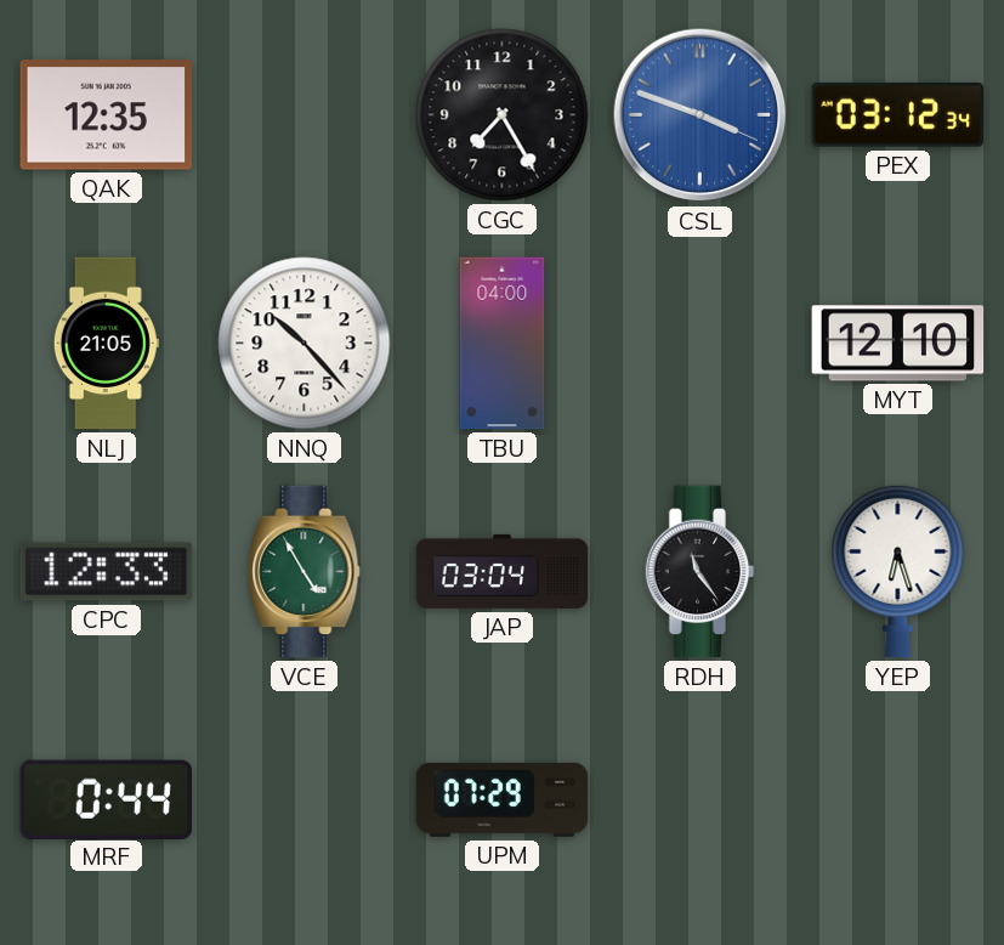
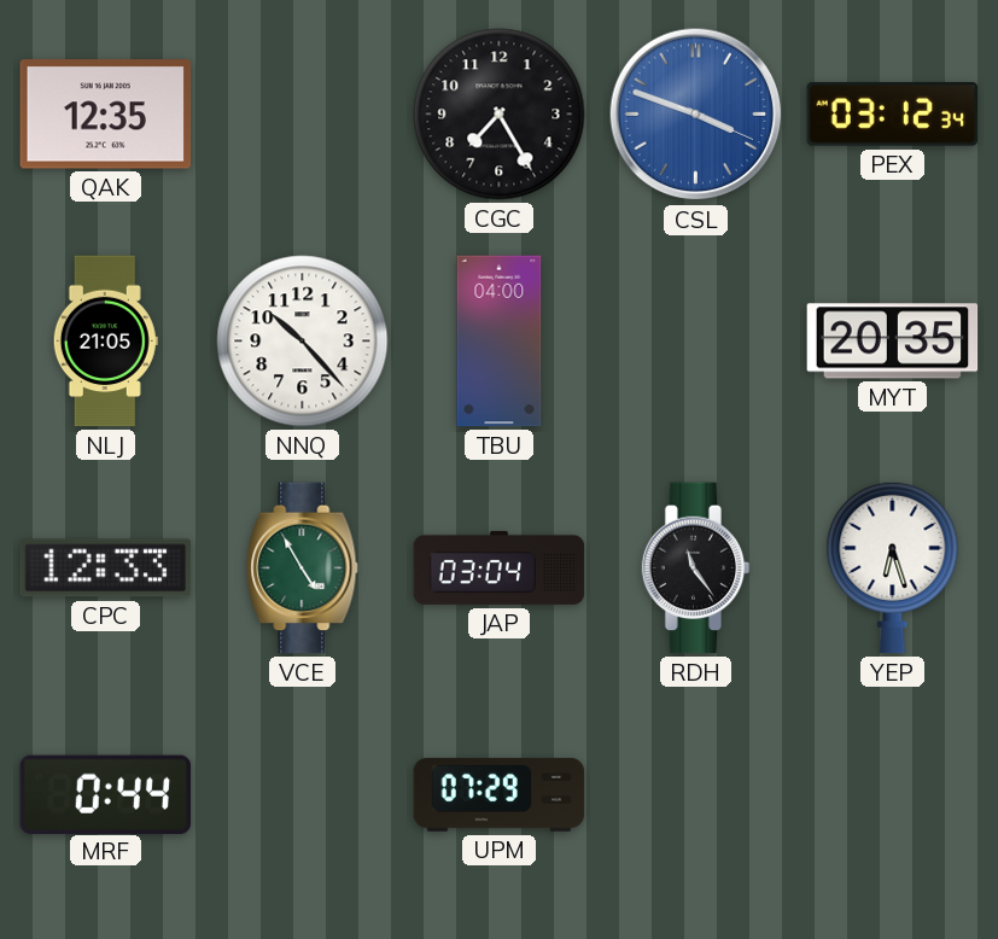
MYT: 12:10 -> 20:35 (893, 342)
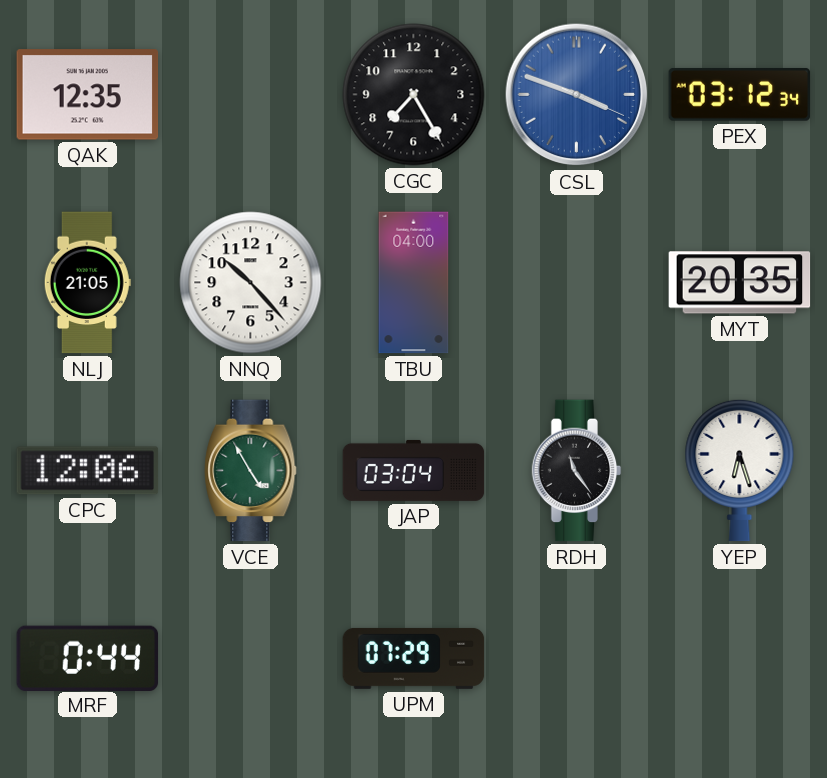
CPC: 12:33 -> 12:06 (88, 471)
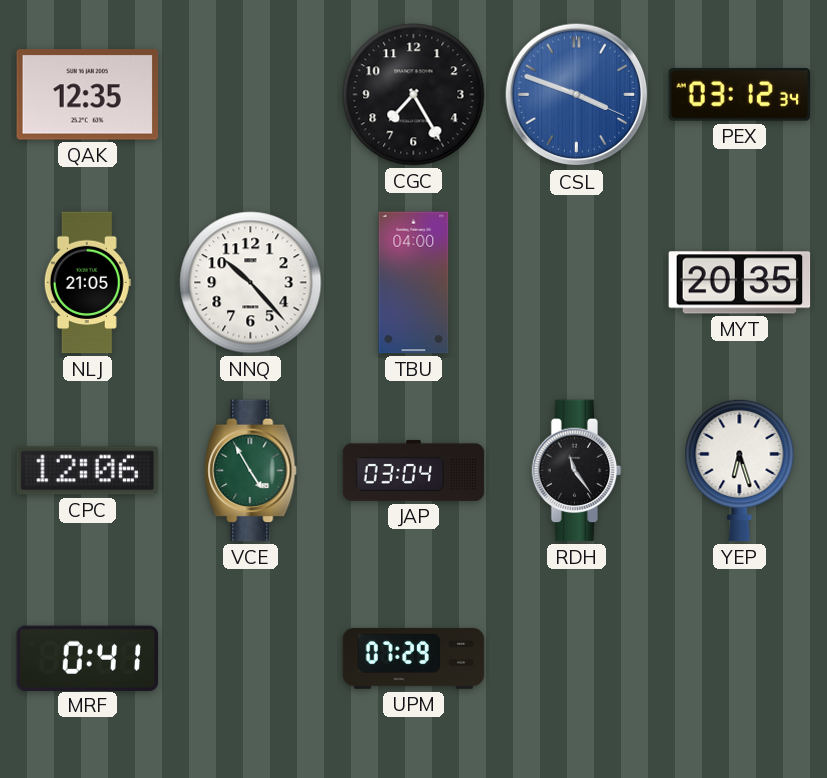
MRF: 0:44 -> 0:41 (88, 658)
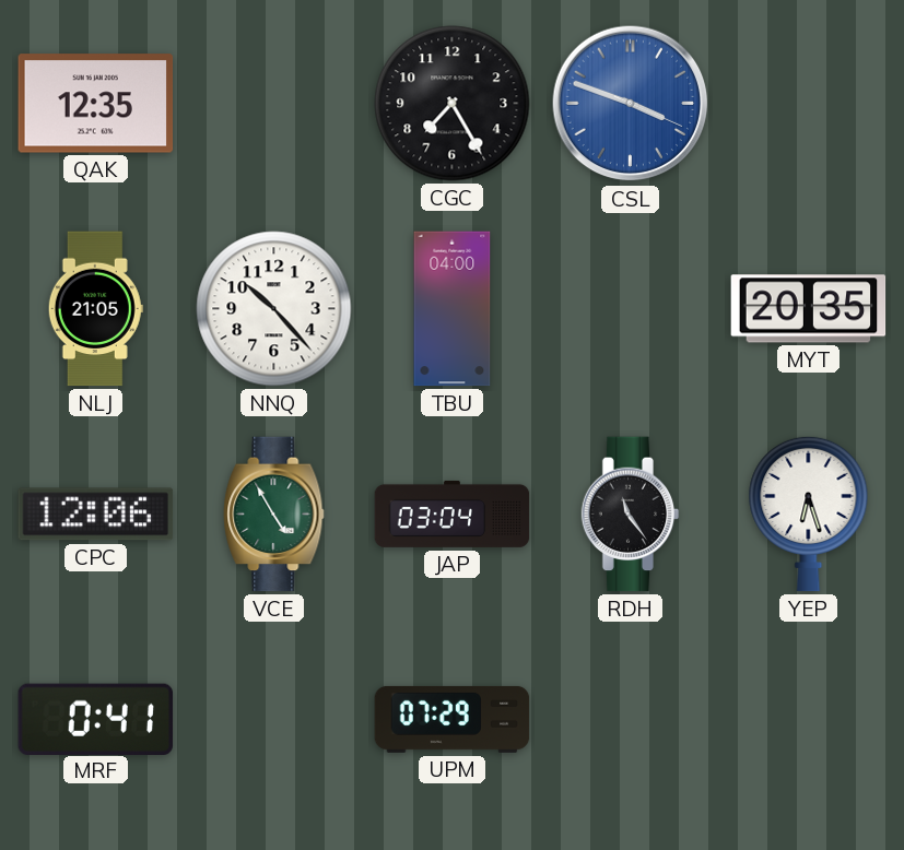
PEX: 03:12 -> none (740, 95)
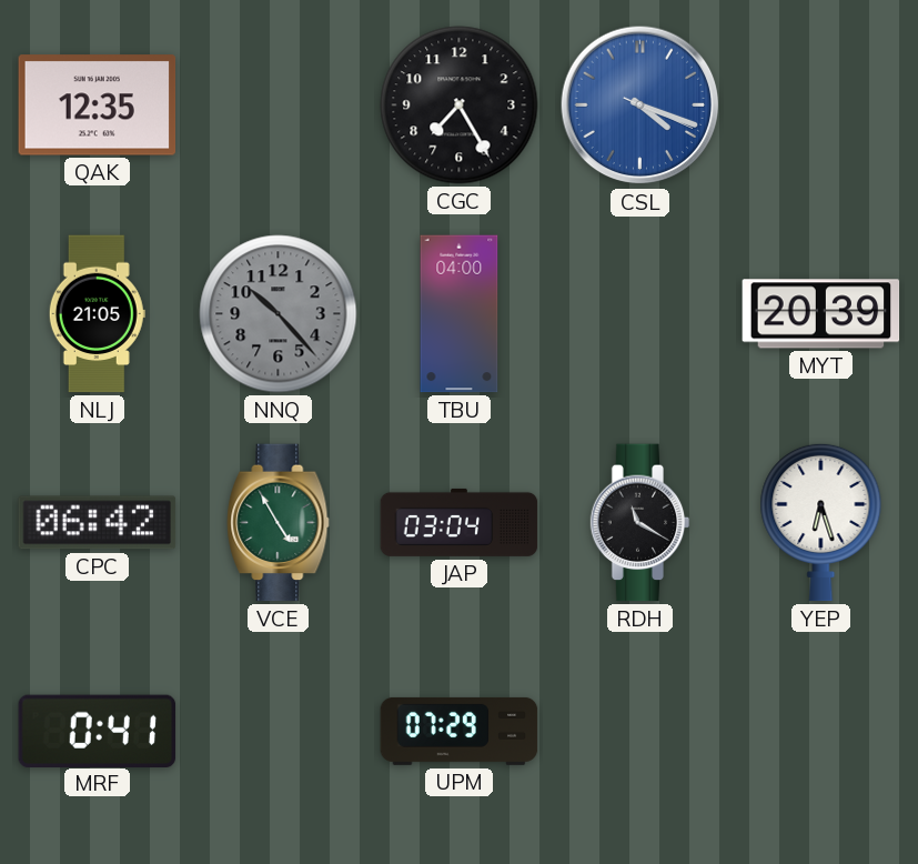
CSL: 3:48 -> 4:18 (640, 106)
NNQ dial: white -> grey (279, 314)
MYT: 20:35 -> 20:39 (821, 314)
CPC: 12:06 -> 06:42 (98, 523)
RDH: 11:24 -> 11:20 (640, 523)
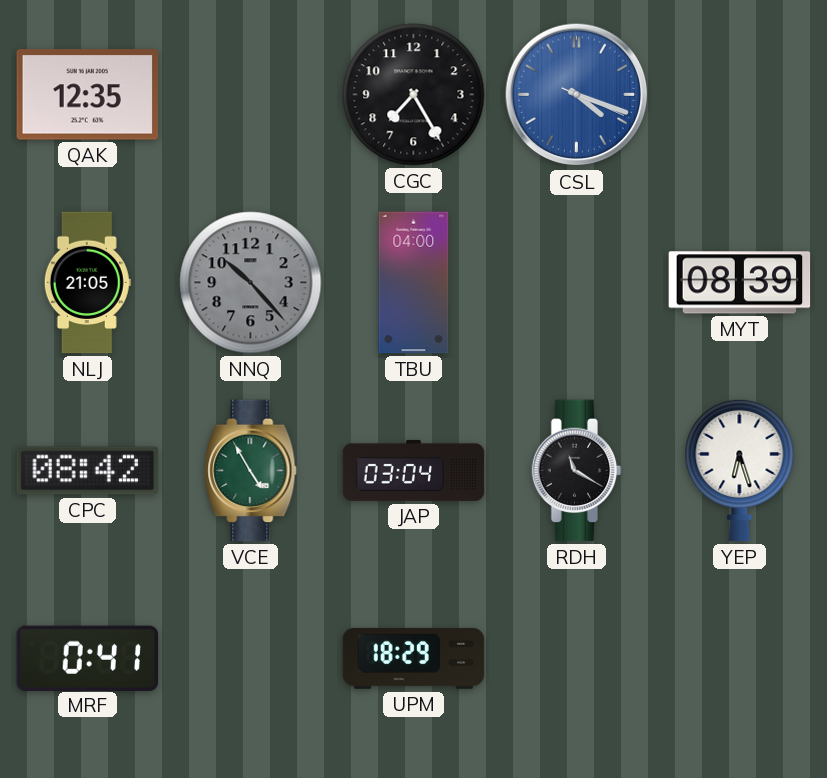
MYT: 20:39 -> 08:39 (740, 283)
CPC: 06:42 -> 08:42 (88, 471)
UPM: 07:29 -> 18:29 (414, 658)
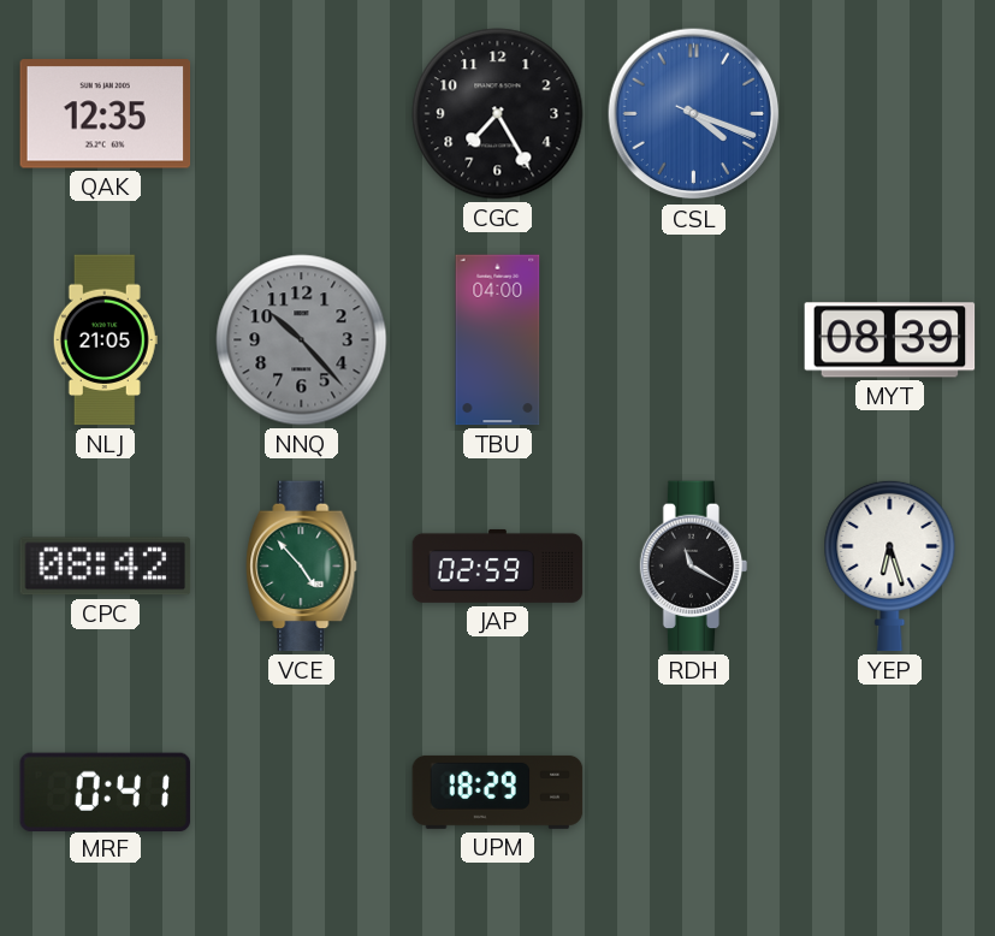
VCE: 4:55 -> 4:53 (302, 567)
JAP: 03:04 -> 02:59 (498, 565)
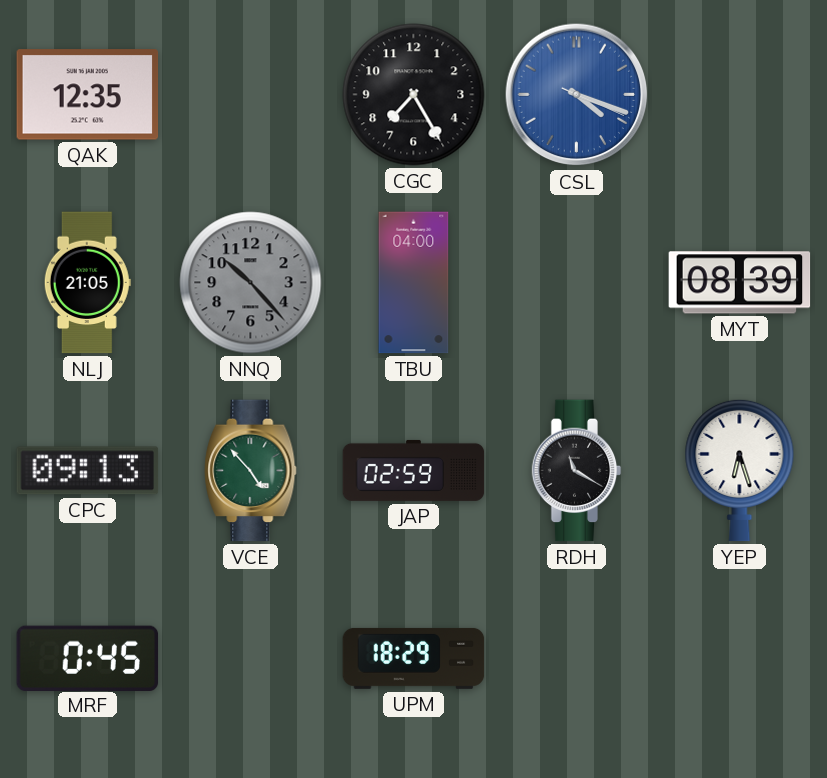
CPC: 08:42 -> 09:13 (88, 471)
MRF: 0:41 -> 0:45 (88, 658)
